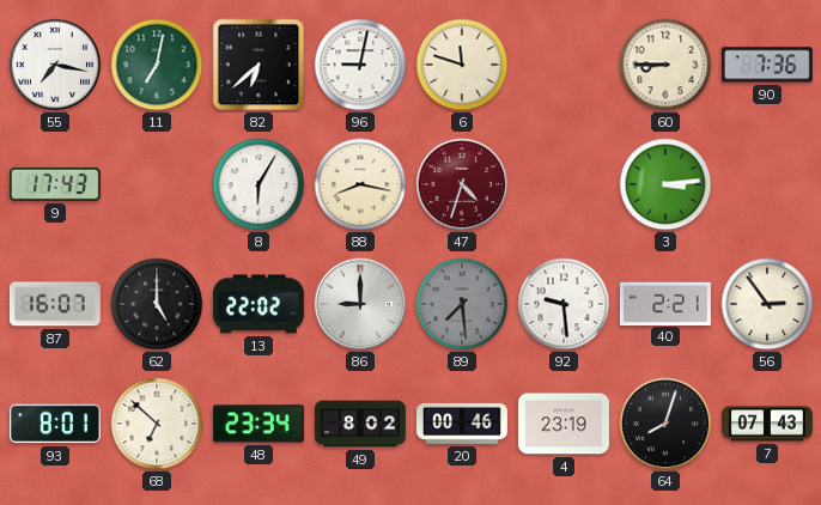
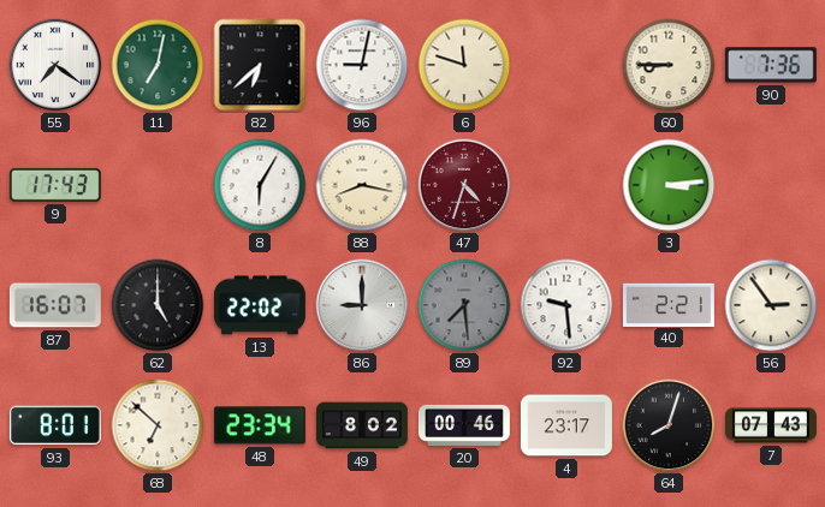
55: 7:17 -> 7:21 (55, 65)
4: 23:19 -> 23:17 (566, 425)
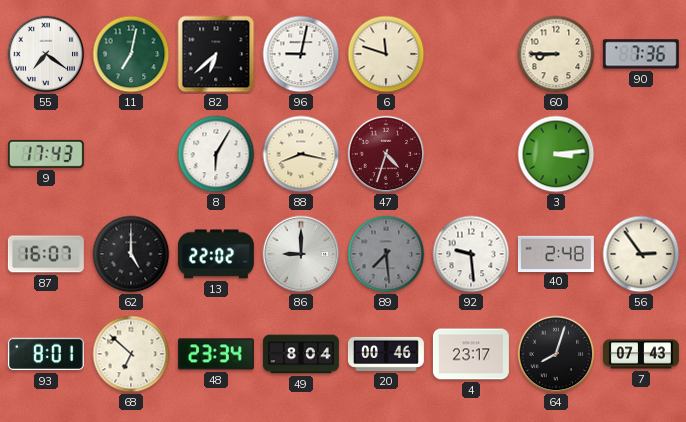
40: 2:21 -> 2:48 (556, 253)
49: 8:02 -> 8:04 (301, 354)
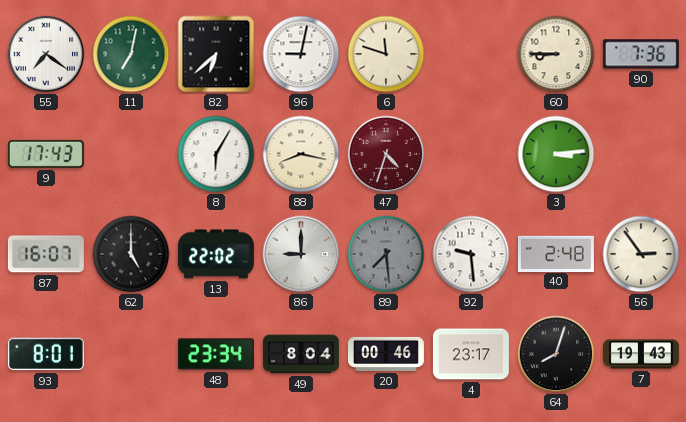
68: 6:52 -> none (131, 354)
7: 07:43 -> 19:43 (641, 354)
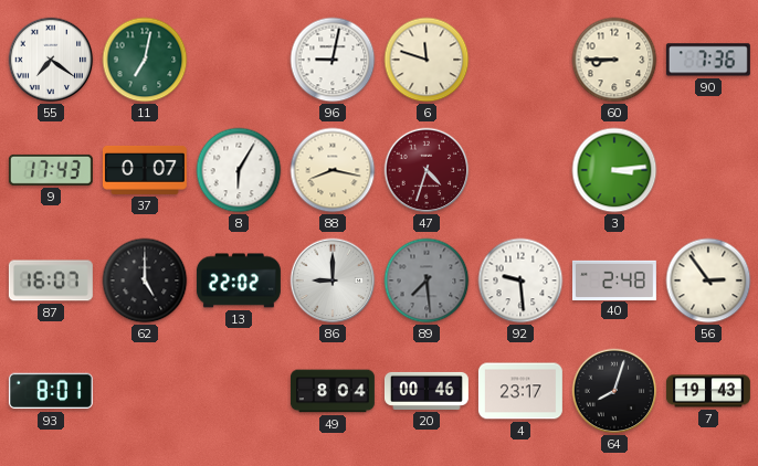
82: 6:38 -> none (216, 54)
37: none -> 0:07 (145, 170)
48: 23:34 -> none (216, 354)
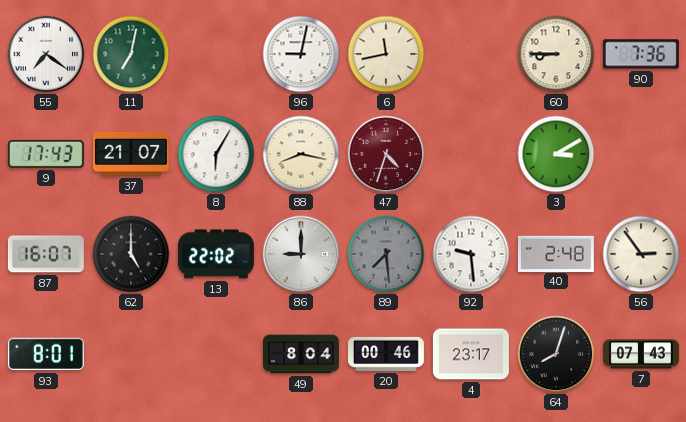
6: 11:48 -> 11:43 (386, 54)
37: 0:07 -> 21:07 (131, 154)
3: 3:14 -> 3:10 (556, 154)
7: 19:43 -> 07:43 (641, 354)
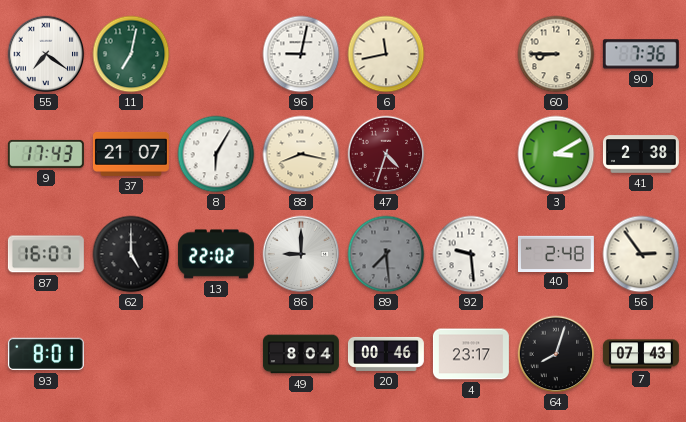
41: none -> 2:38 (641, 154)
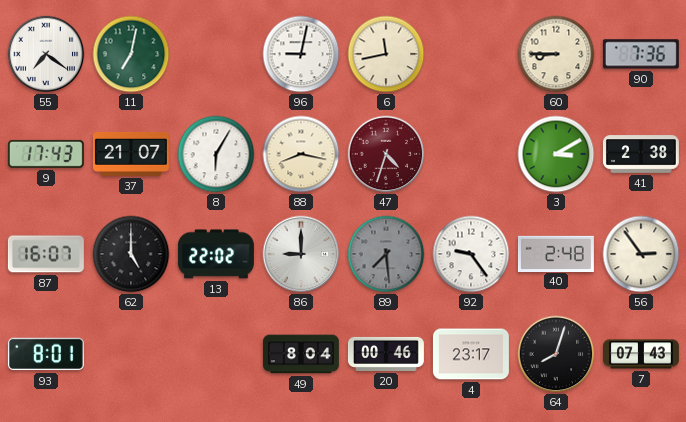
92: 9:29 -> 9:24 (471, 254)
